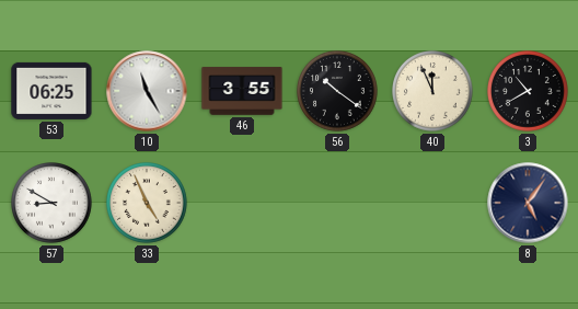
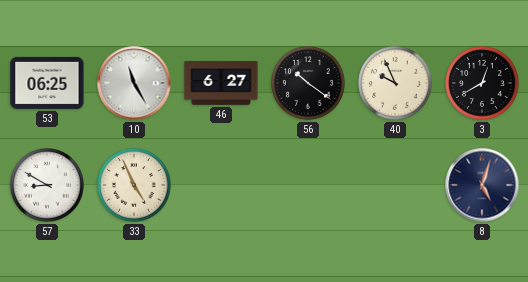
46: 3:55 -> 6:27 (221, 83)
40: 11:56 -> 9:56 (396, 84)
3: 10:40 -> 12:40 (483, 84)
8: 5:06 -> 5:03 (482, 185)
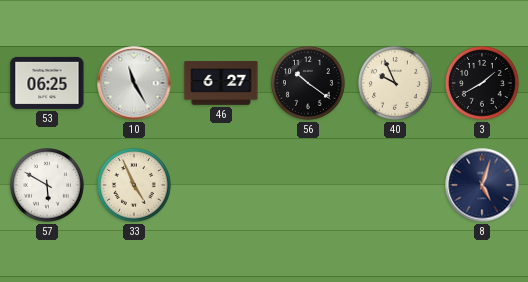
3: 12:40 -> 1:40 (483, 84)
57: 8:50 -> 5:50 (48, 186)
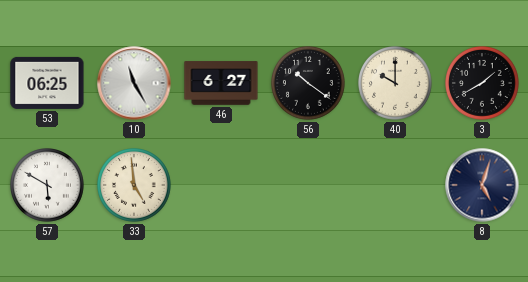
40: 9:56 -> 10:00 (396, 84)
33: 4:56 -> 4:59 (135, 186)
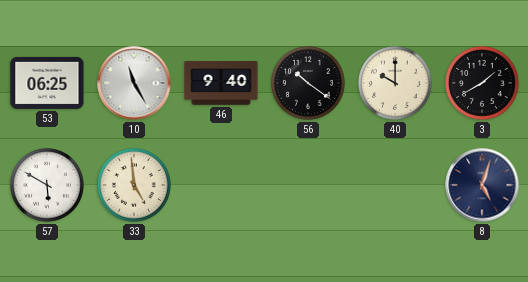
46: 6:27 -> 9:40 (221, 83)
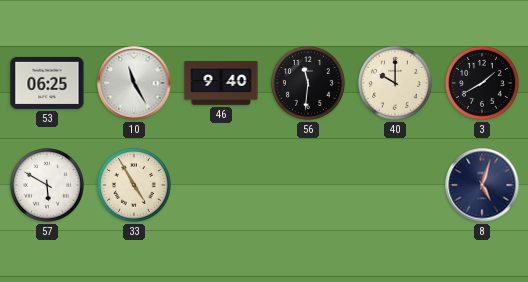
56: 10:21 -> 11:31 (309, 84)
33: 4:59 -> 4:55 (135, 186)
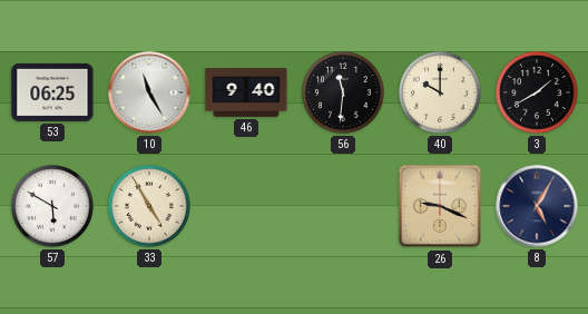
26: none -> 9:19 (440, 206)
8: 5:03 -> 5:05 (537, 206)
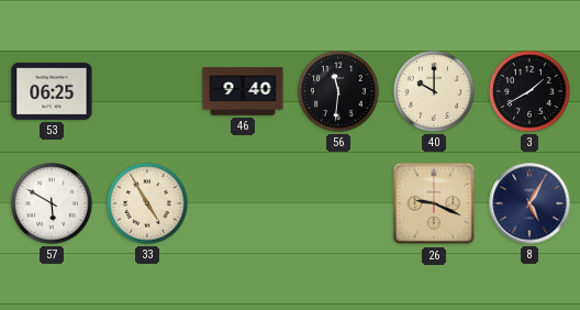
10: 11:25 -> none (149, 92)
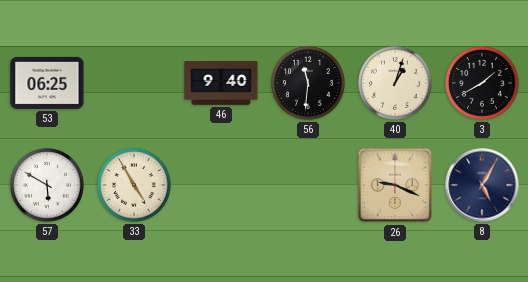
40: 10:00 -> 1:03 (396, 84)
